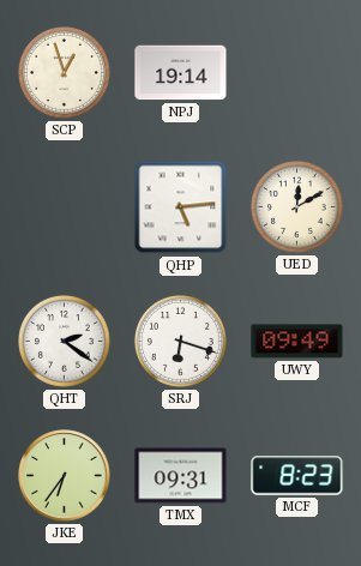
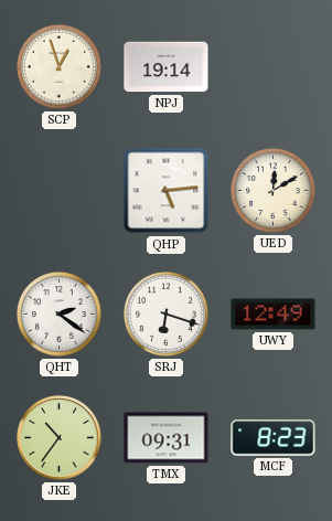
UWY: 09:49 -> 12:49 (274, 315)
JKE: 6:36 -> 10:36 (60, 438)
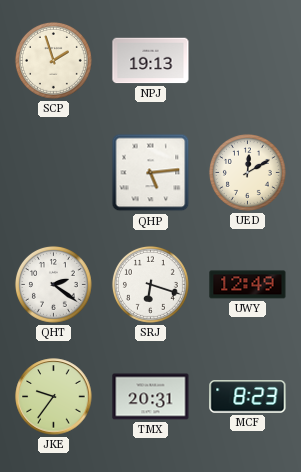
SCP: 12:57 -> 1:57 (53, 60)
NPJ: 19:14 -> 19:13 (151, 61)
JKE: 10:36 -> 9:36 (54, 397)
TMX: 09:31 -> 20:31 (151, 397)
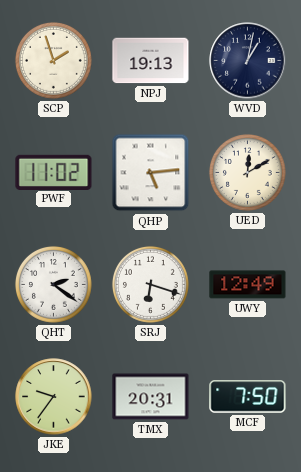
WVD: none -> 1:02 (248, 61)
PWF: none -> 11:02 (54, 172)
MCF: 8:23 -> 7:50 (248, 397)
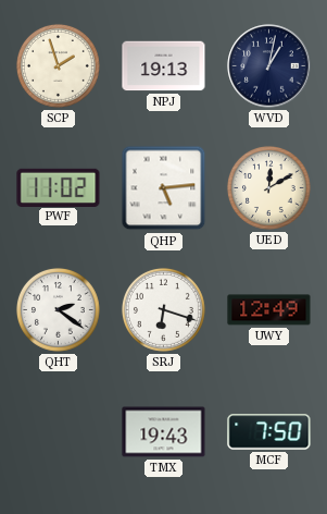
JKE: 9:36 -> none (54, 397)
TMX: 20:31 -> 19:43 (164, 432)
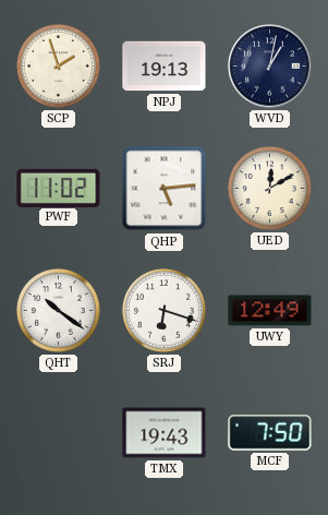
QHT: 2:21 -> 10:21 (58, 310)
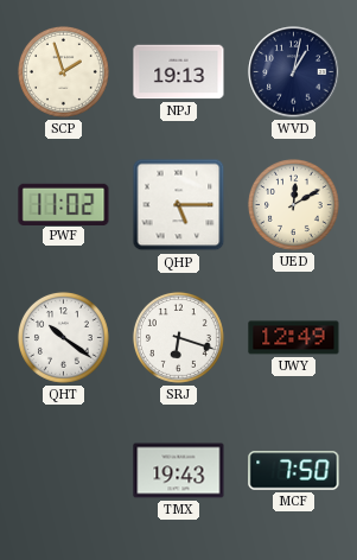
QHP: 5:14 -> 5:15 (179, 205)
